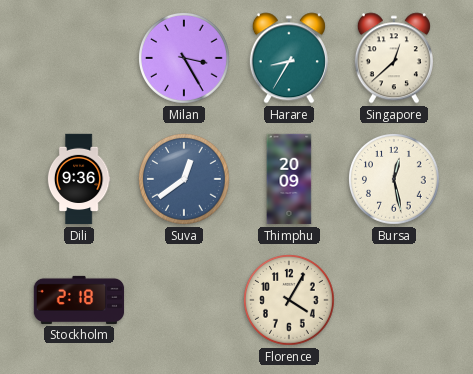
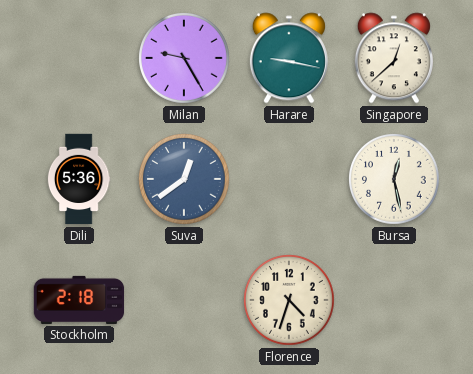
Milan: 3:25 -> 9:25 (185, 59)
Harare: 8:35 -> 9:17 (289, 58)
Dili: 9:36 -> 5:36 (79, 179)
Thimphu: 20:09 -> none (289, 179)
Florence: 4:05 -> 4:33 (290, 301)
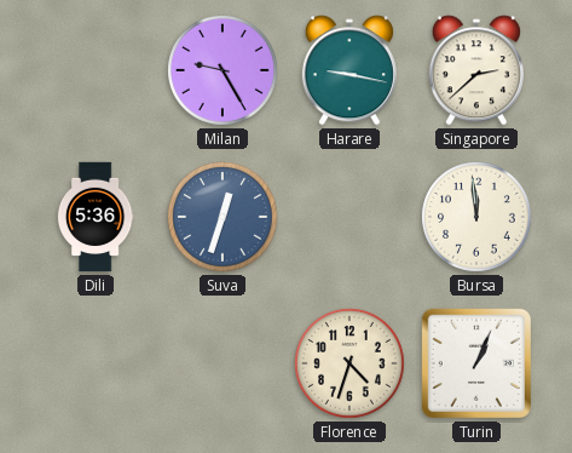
Singapore: 12:38 -> 2:38 (476, 70)
Suva: 12:39 -> 12:33 (224, 218)
Bursa: 12:28 -> 11:59 (478, 218)
Stockholm: 2:18 -> none (79, 300)
Turin: none -> 1:04 (476, 363)
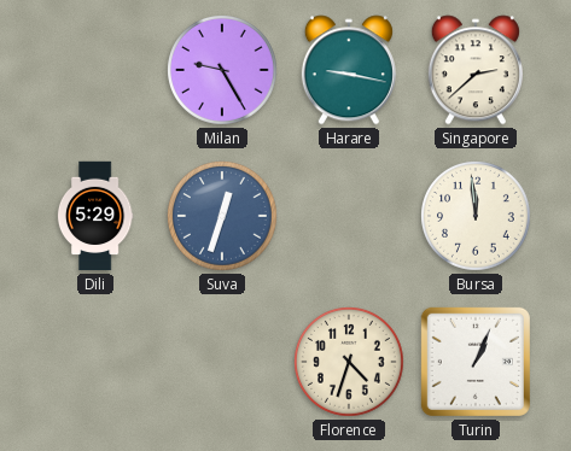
Dili: 5:36 -> 5:29 (95, 216)
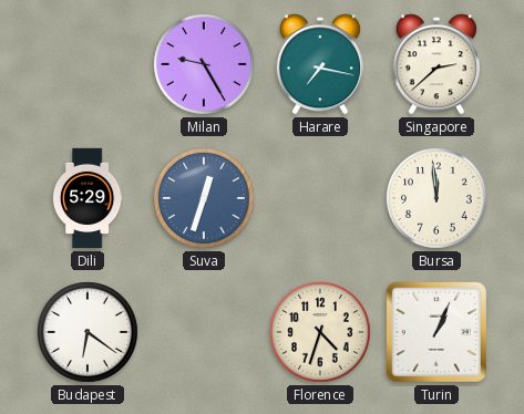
Harare: 9:17 -> 7:17 (320, 64)
Budapest: none -> 6:21 (89, 333)
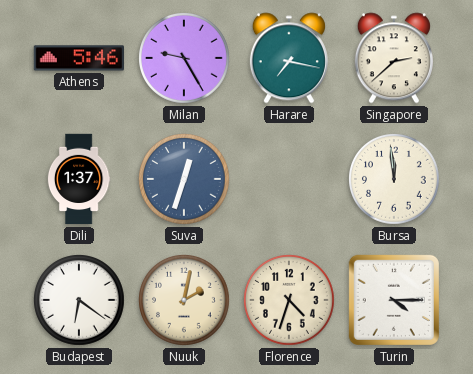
Athens: none -> 5:46 (78, 58)
Dili: 5:29 -> 1:37 (79, 179)
Nuuk: none -> 2:02 (185, 301)
Turin: 1:04 -> 4:15 (394, 300)
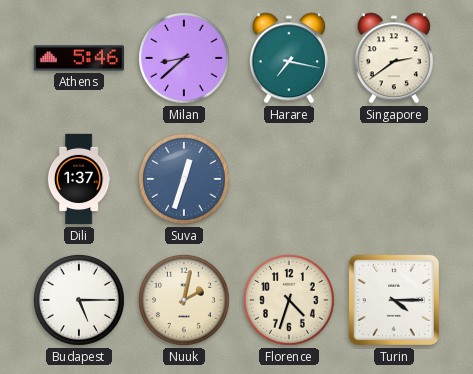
Milan: 9:25 -> 8:38 (185, 59)
Singapore: 2:38 -> 2:39 (394, 58)
Bursa: 11:59 -> none (395, 180)
Budapest: 6:21 -> 5:15 (80, 301)
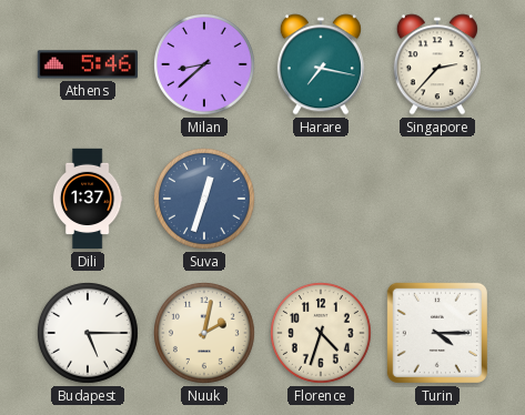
Singapore: 2:39 -> 2:37 (437, 64)
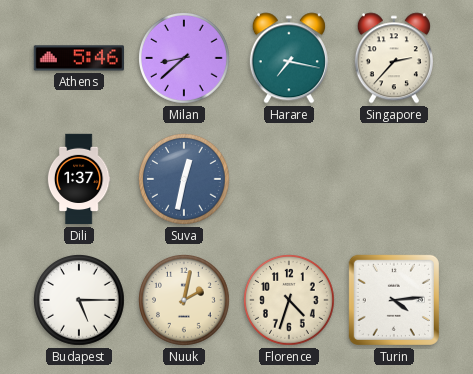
Suva: 12:33 -> 12:32 (185, 180)
Turin: 4:15 -> 4:14 (394, 300)
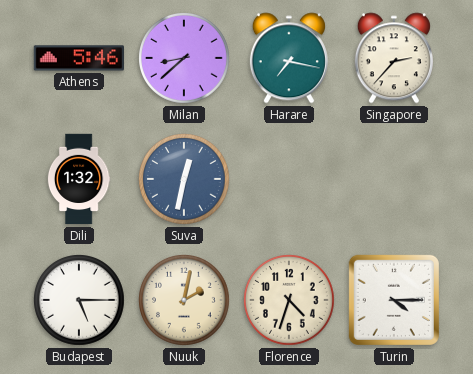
Dili: 1:37 -> 1:32 (79, 179)
Turin: 4:14 -> 4:15 (394, 300)
